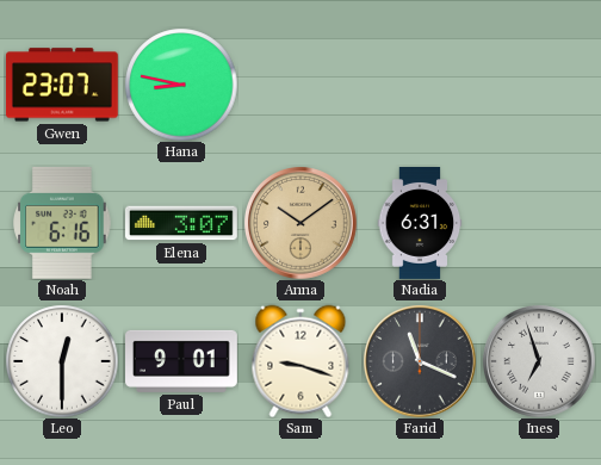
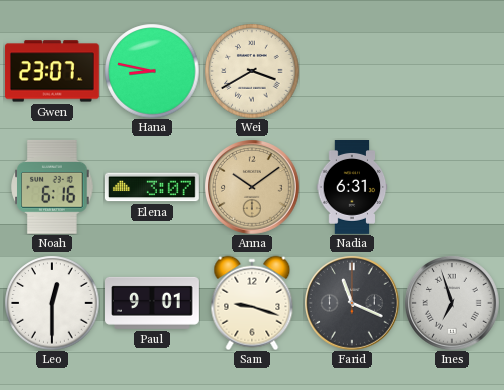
Wei: none -> 3:40 (252, 71)
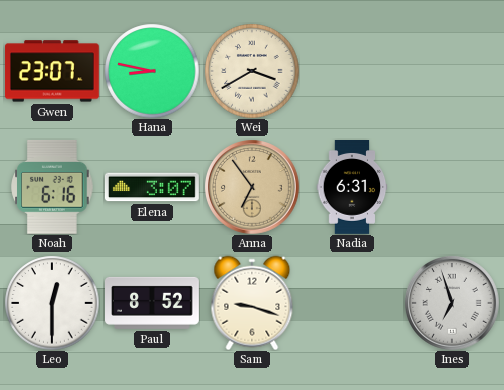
Anna: 10:09 -> 6:54 (252, 187)
Paul: 9:01 -> 8:52 (153, 303)
Farid: 11:19 -> none (352, 303)
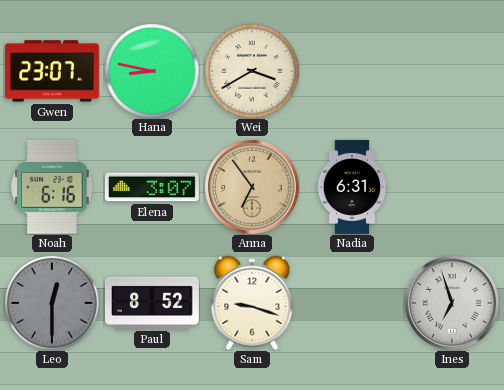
Leo dial: white -> grey (52, 303)
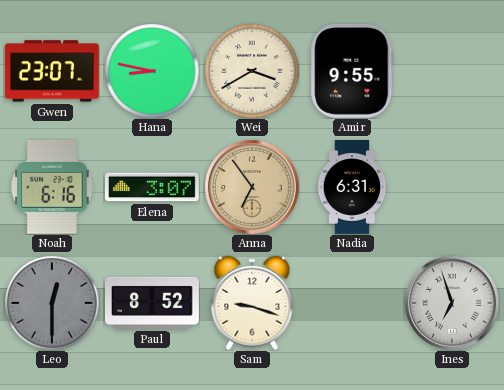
Amir: none -> 9:55 (352, 71)
